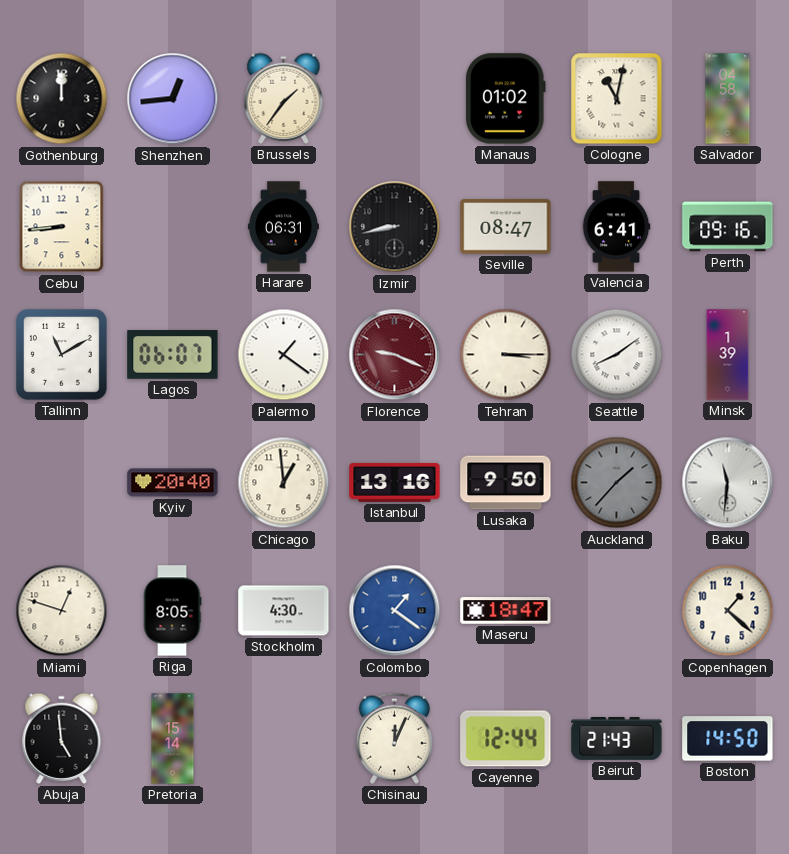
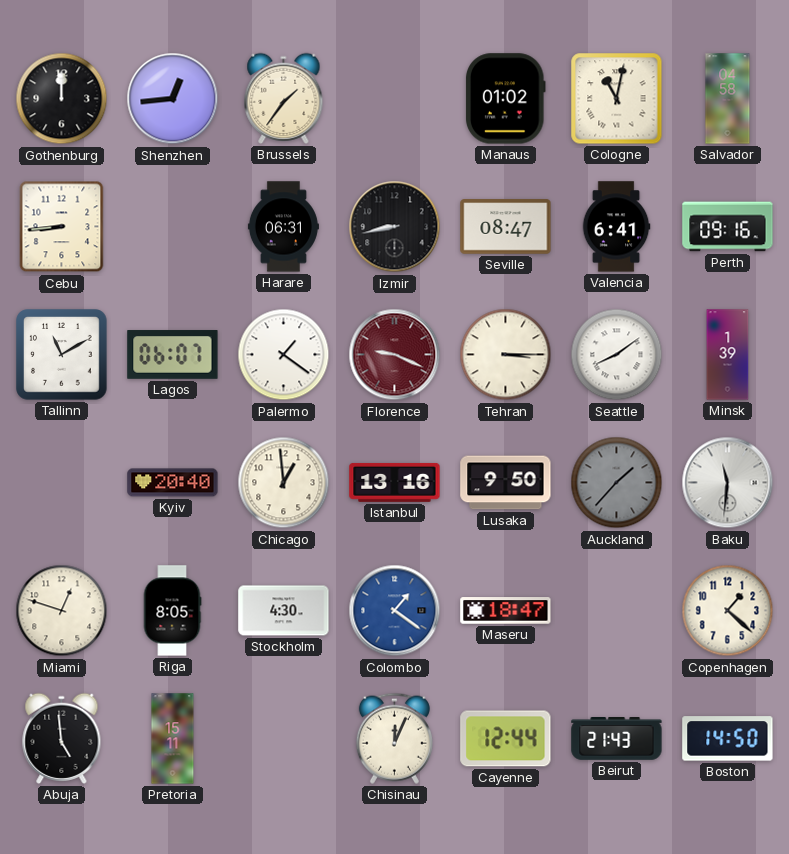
Pretoria: 15:14 -> 15:11 (173, 739)
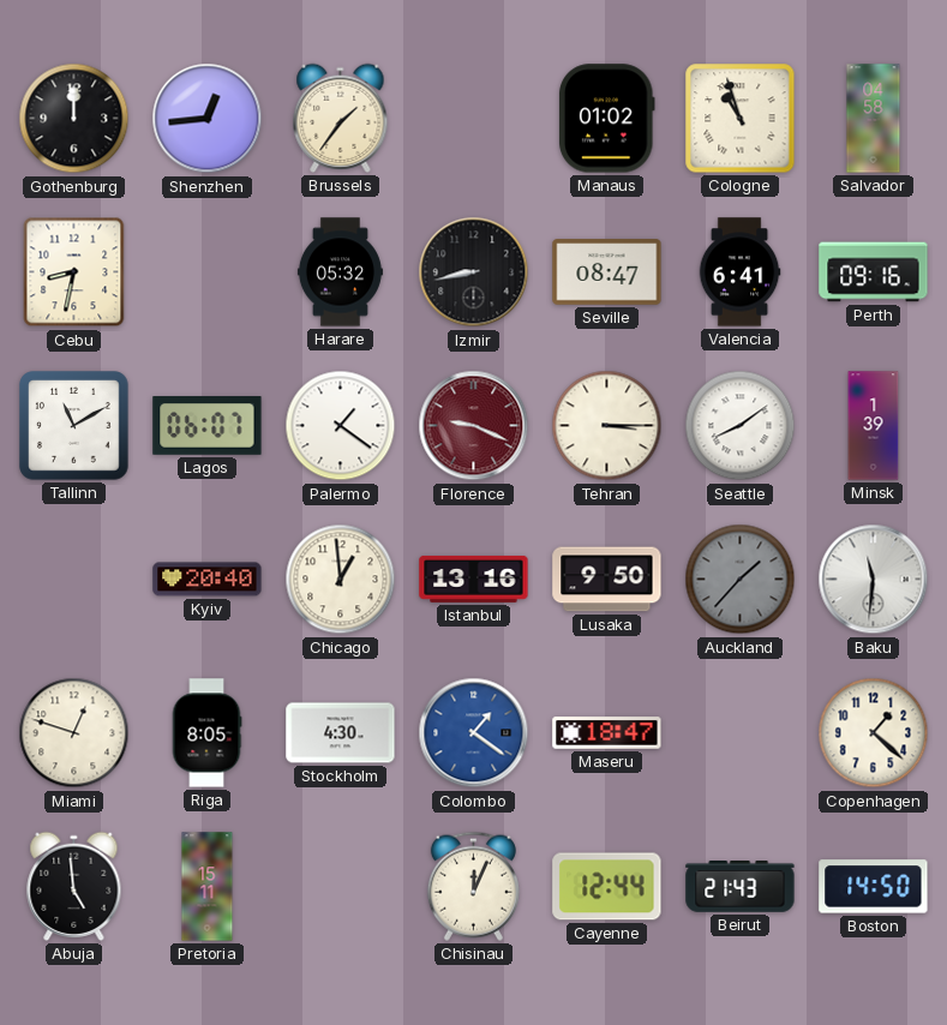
Cologne: 11:02 -> 10:57 (741, 119)
Cebu: 8:44 -> 8:32 (74, 272)
Harare: 06:31 -> 05:32 (340, 272)
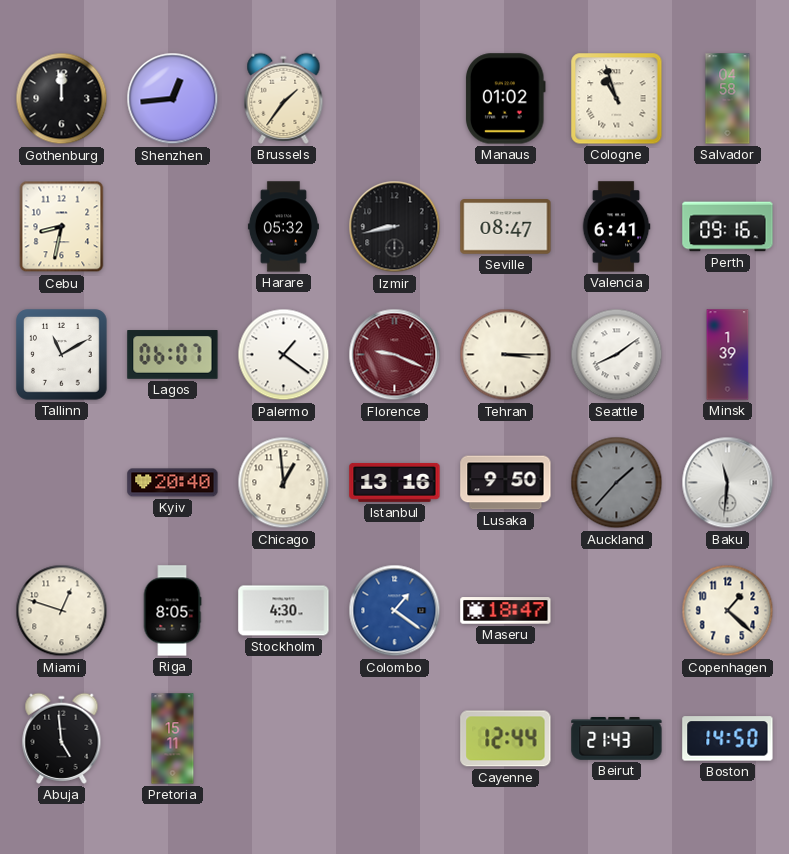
Chisinau: 12:04 -> none (473, 886)
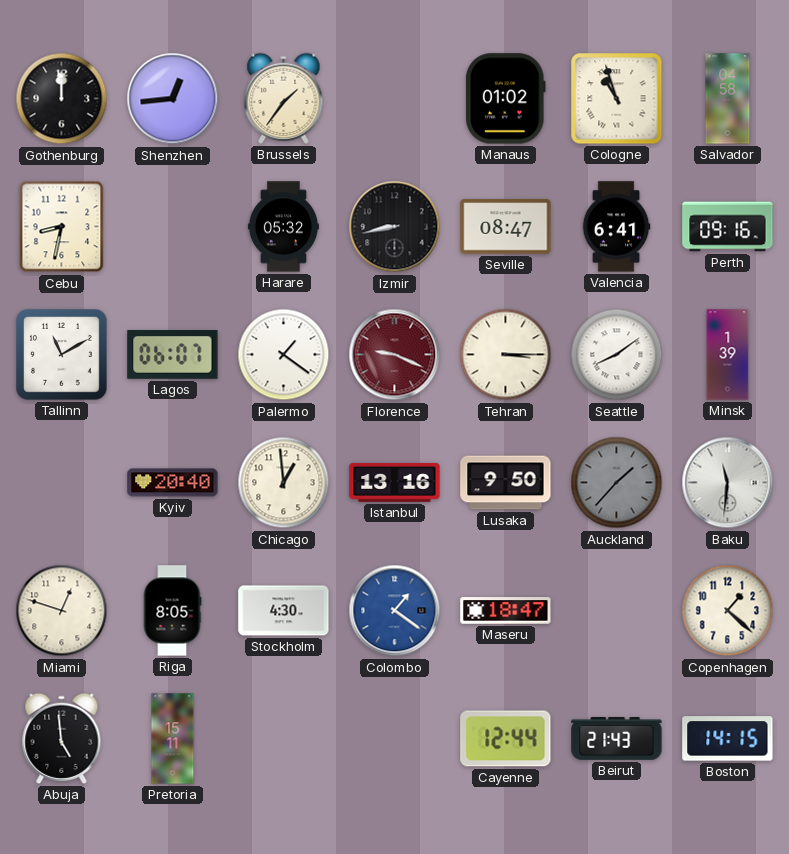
Boston: 14:50 -> 14:15 (728, 739)
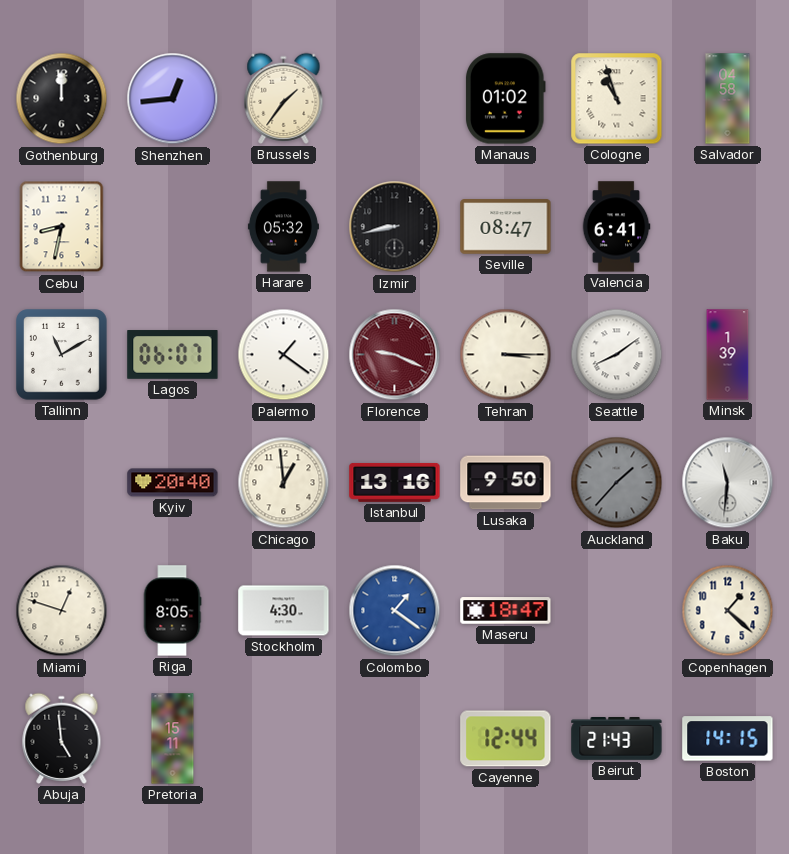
Perth: 09:16 -> none (728, 227)
